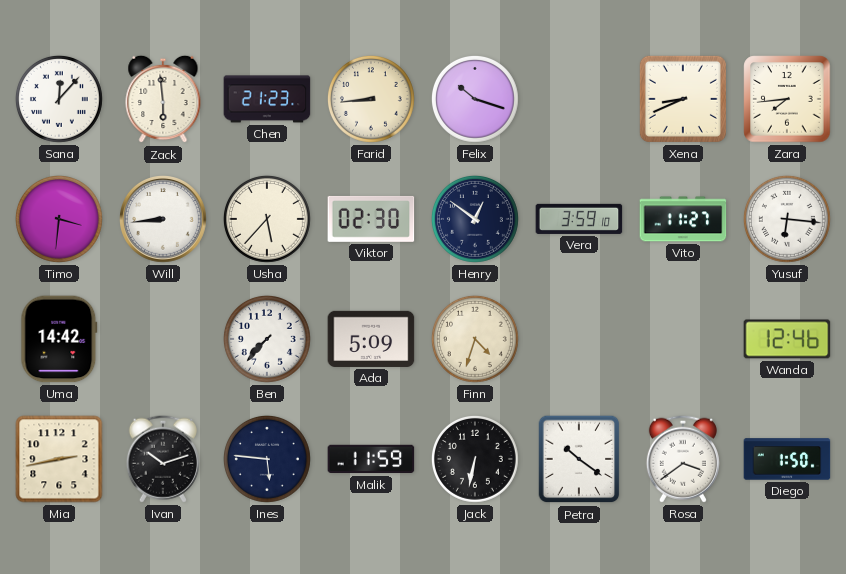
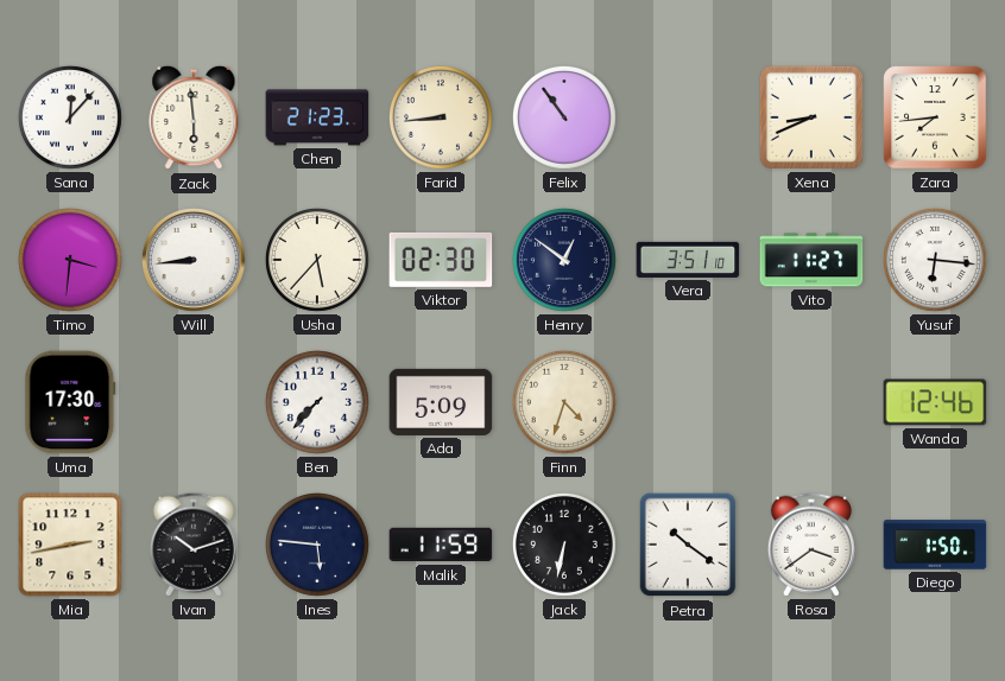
Felix: 10:18 -> 10:54 (564, 117)
Vera: 3:59 -> 3:51 (688, 260)
Uma: 14:42 -> 17:30 (70, 402)
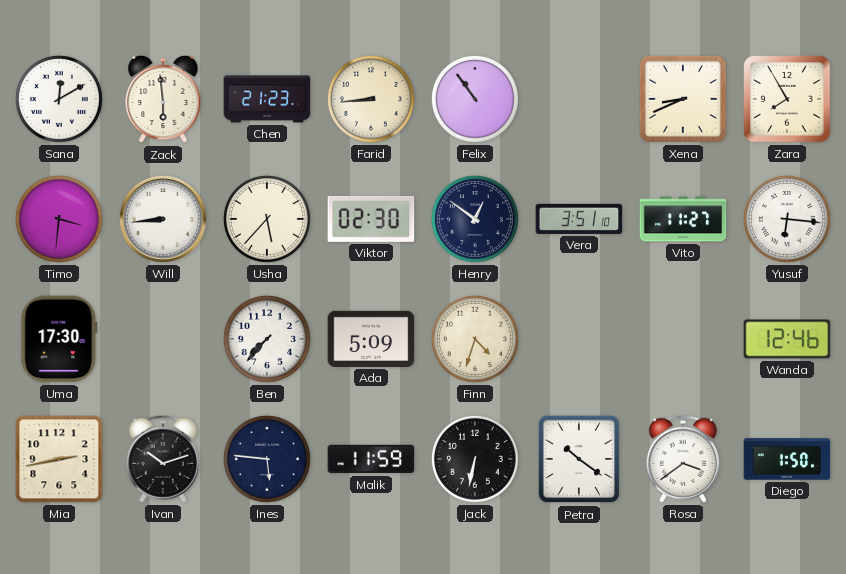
Sana: 12:07 -> 12:10 (59, 99)
Zara: 7:44 -> 7:55 (787, 99)
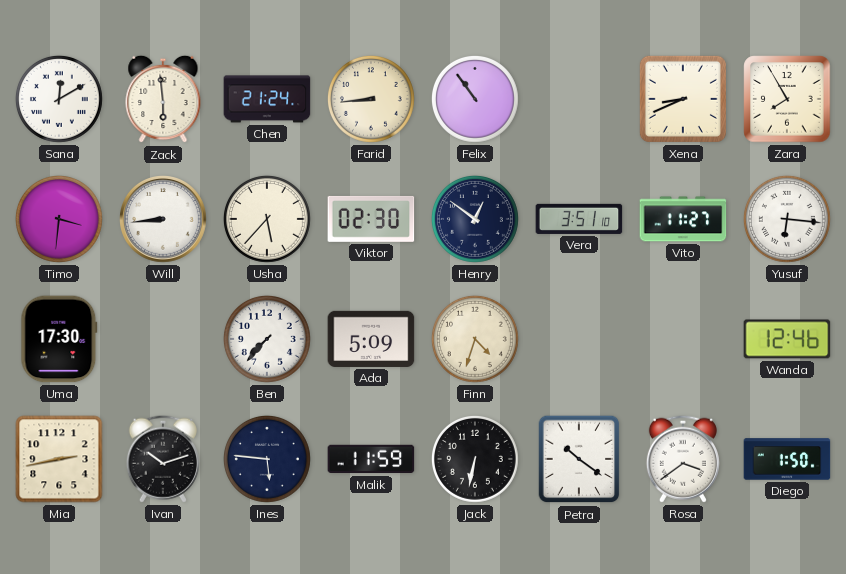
Chen: 21:23 -> 21:24 (267, 99)
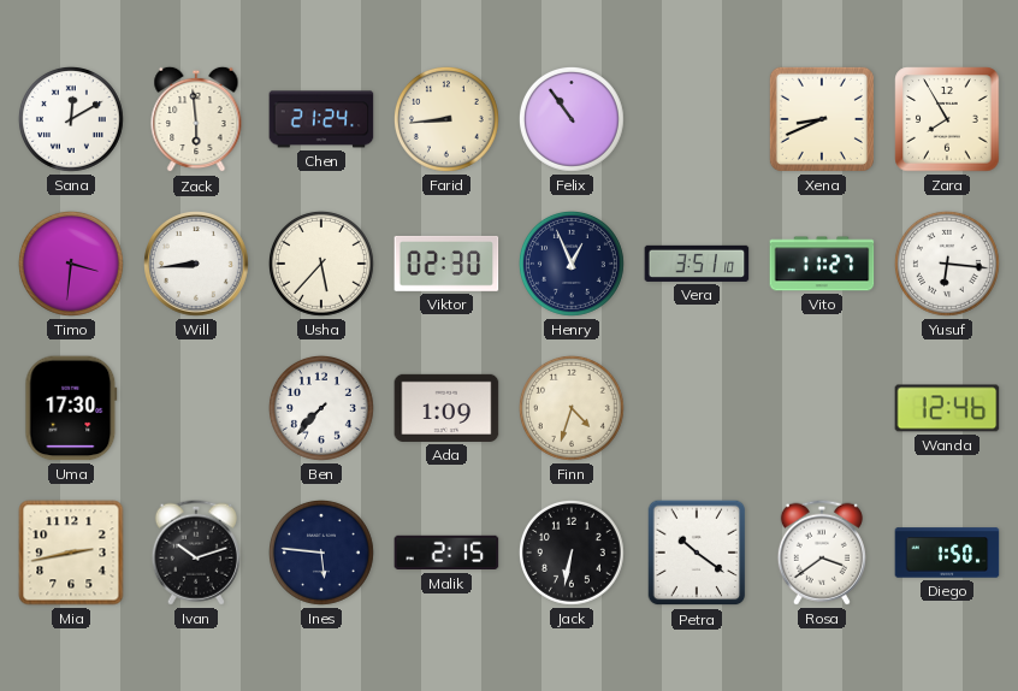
Henry: 12:51 -> 12:56 (572, 264)
Ada: 5:09 -> 1:09 (446, 408)
Malik: 11:59 -> 2:15 (446, 553)
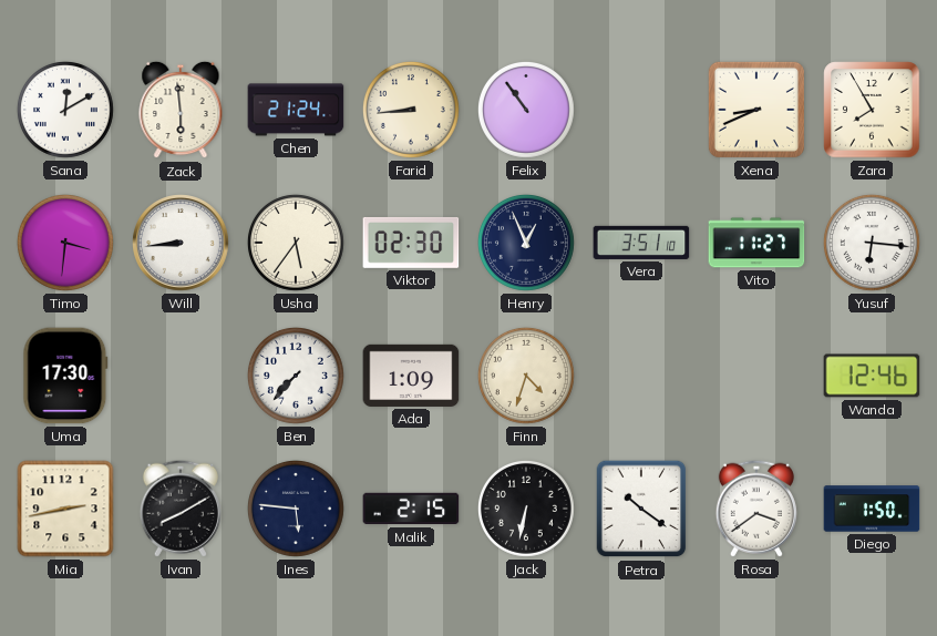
Usha: 5:37 -> 5:36 (296, 243)
Ivan: 10:12 -> 8:10 (181, 509)
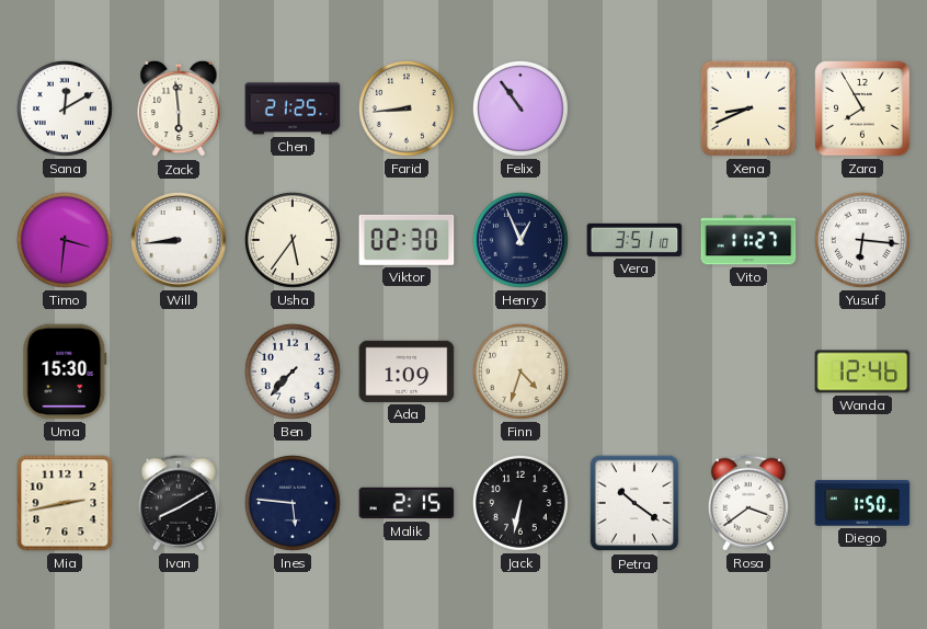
Chen: 21:24 -> 21:25 (293, 108)
Uma: 17:30 -> 15:30 (65, 371)
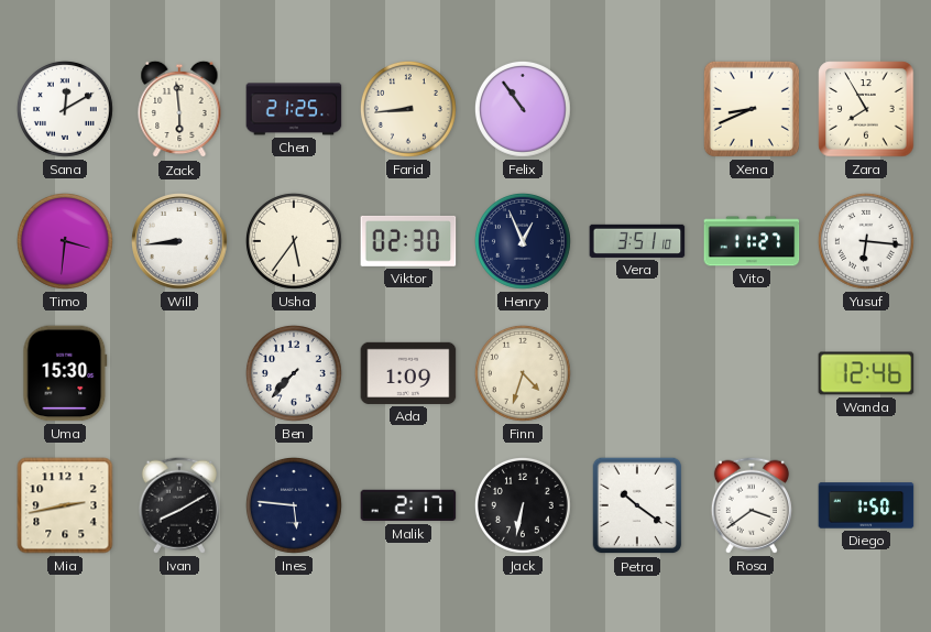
Malik: 2:15 -> 2:17 (408, 505)
